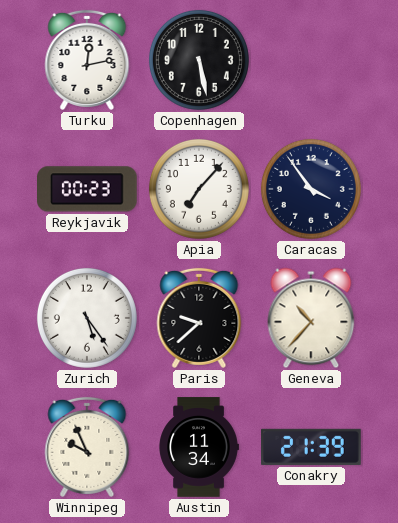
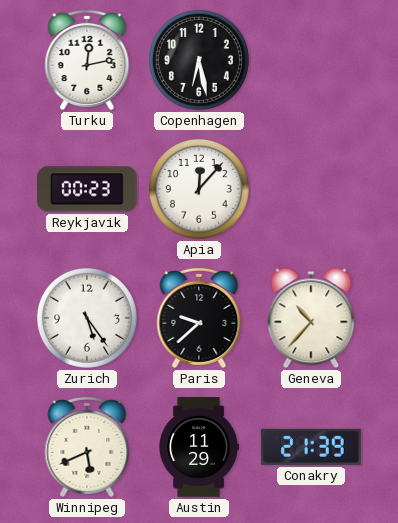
Copenhagen: 5:28 -> 6:28 (199, 60)
Apia: 7:07 -> 12:07 (199, 189)
Caracas: 3:54 -> none (311, 189)
Winnipeg: 9:56 -> 5:41 (87, 447)
Austin: 11:34 -> 11:29 (199, 447)
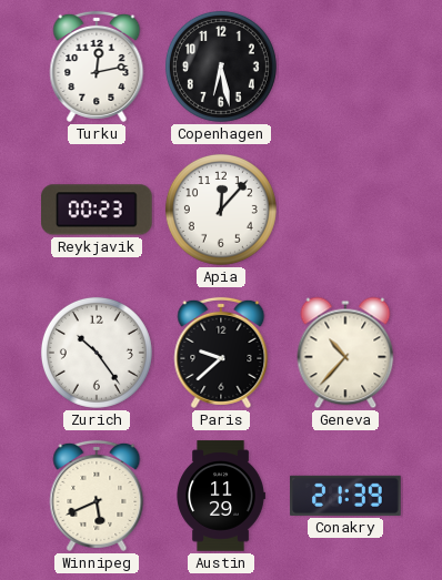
Zurich: 5:24 -> 10:24 (97, 353)
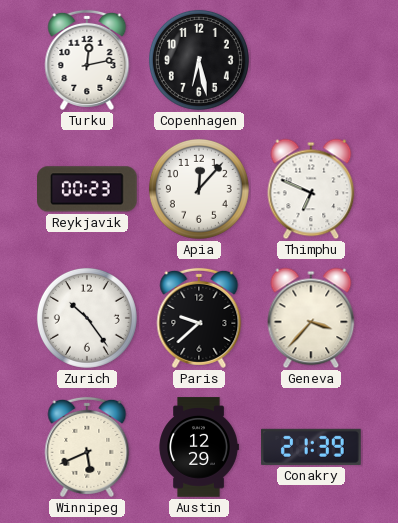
Thimphu: none -> 6:49 (311, 189)
Geneva: 10:37 -> 3:37 (311, 318)
Austin: 11:29 -> 12:29 (199, 447)
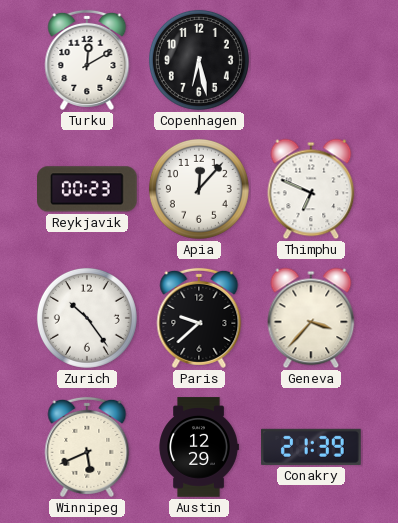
Turku: 12:13 -> 12:10 (87, 60)
